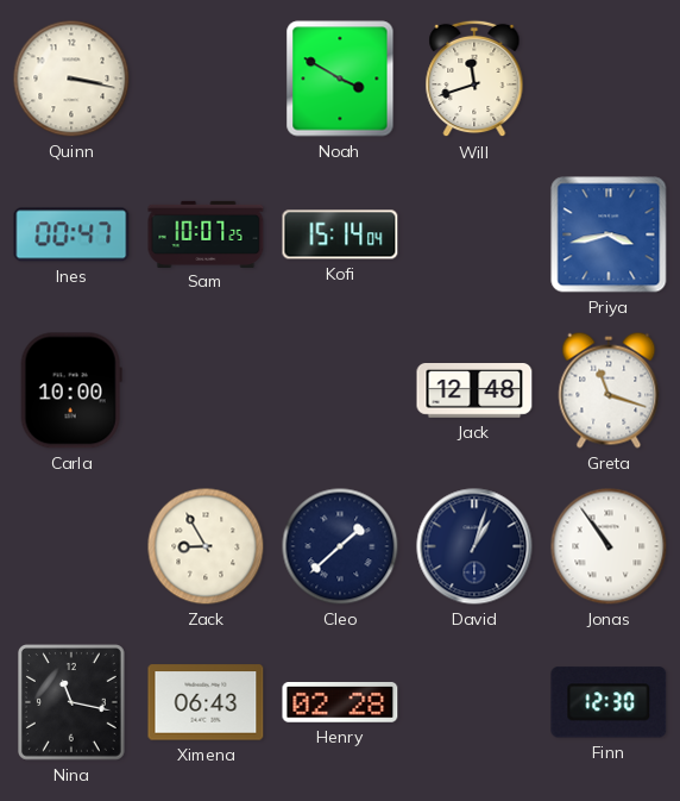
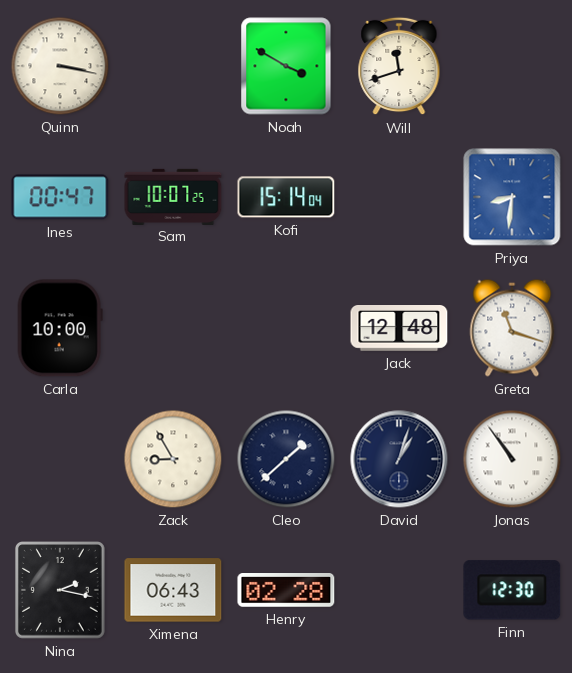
Priya: 3:43 -> 8:31 (512, 197)
Nina: 11:17 -> 2:17 (61, 591)
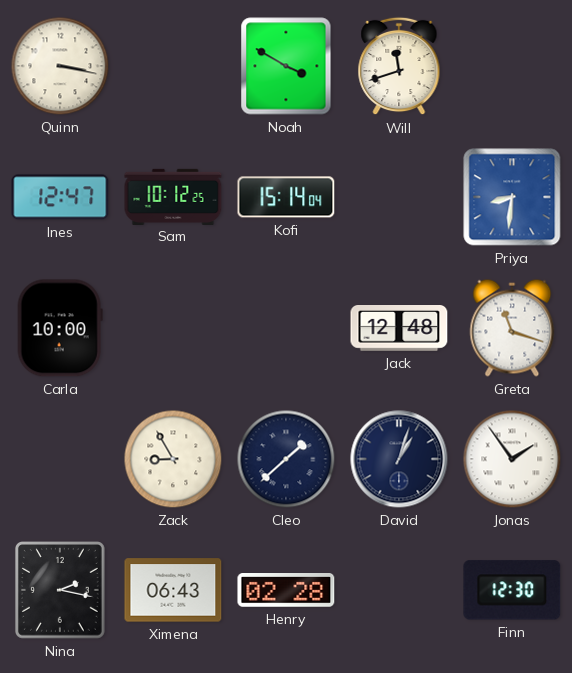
Ines: 00:47 -> 12:47 (60, 197)
Sam: 10:07 -> 10:12 (173, 196)
Jonas: 10:54 -> 1:54 (512, 459)
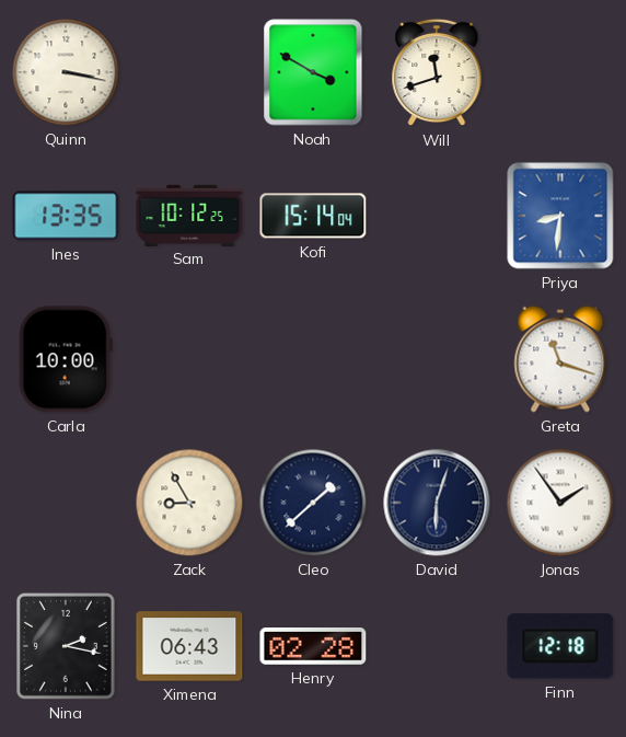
Ines: 12:47 -> 13:35 (66, 216)
Jack: 12:48 -> none (399, 329)
David: 1:03 -> 6:03 (437, 503)
Finn: 12:30 -> 12:18 (560, 646)
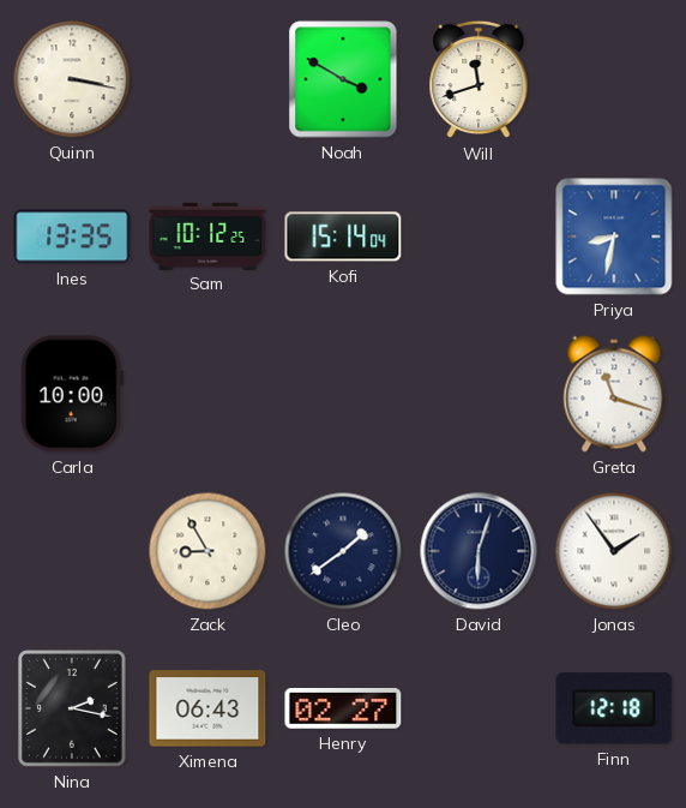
Priya: 8:31 -> 8:32 (614, 237)
Cleo: 1:38 -> 1:39 (343, 551)
Henry: 02:28 -> 02:27 (343, 710)
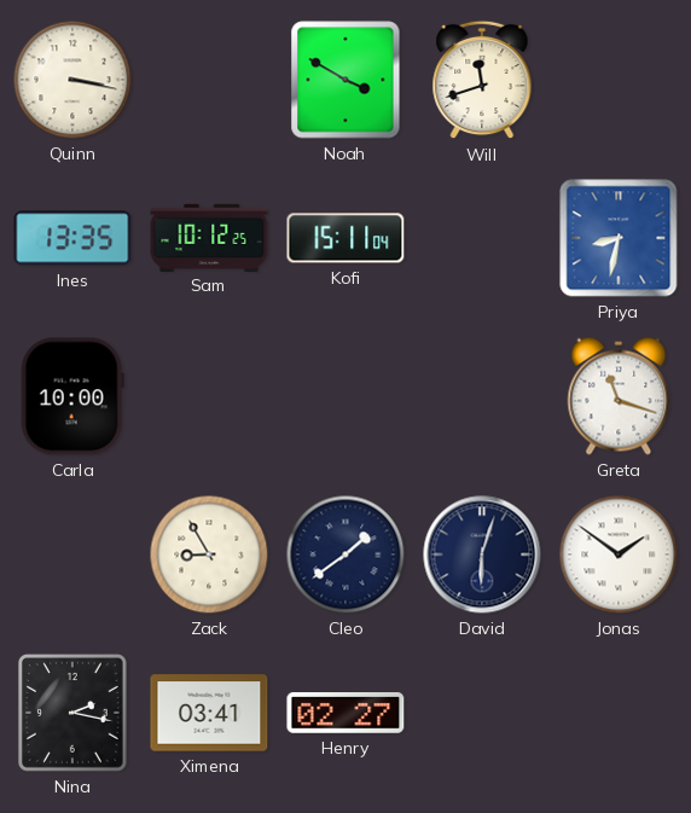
Kofi: 15:14 -> 15:11 (345, 238)
Jonas: 1:54 -> 1:51 (619, 554)
Ximena: 06:43 -> 03:41 (209, 713)
Finn: 12:18 -> none (614, 708)
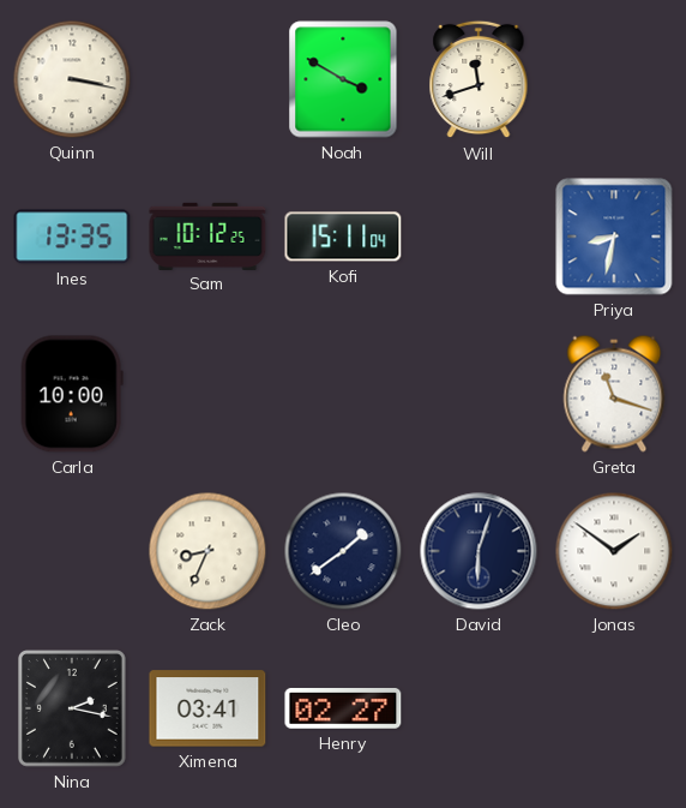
Zack: 8:55 -> 8:34 (207, 551)
